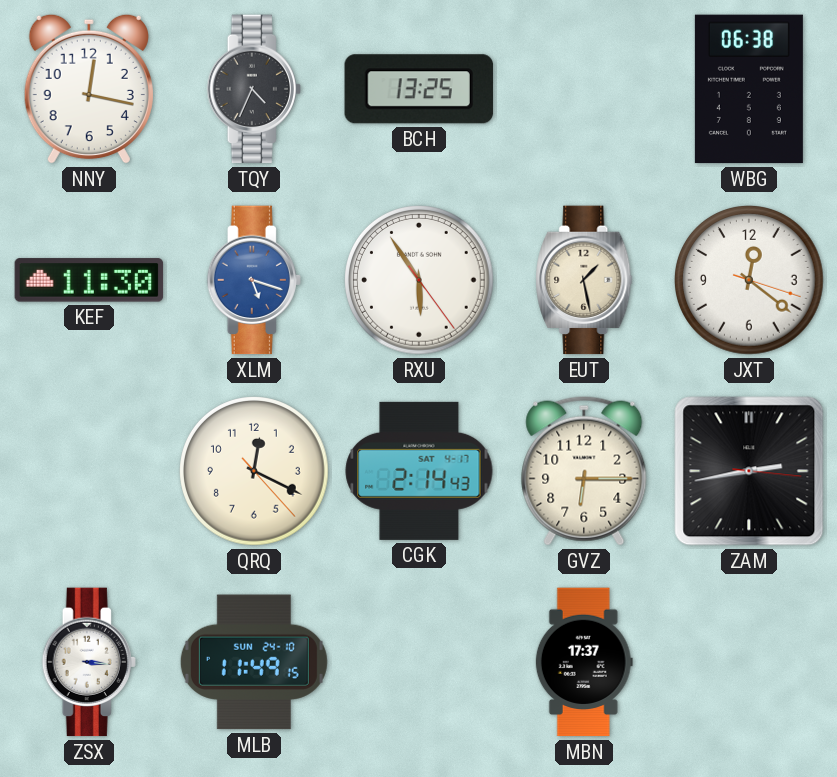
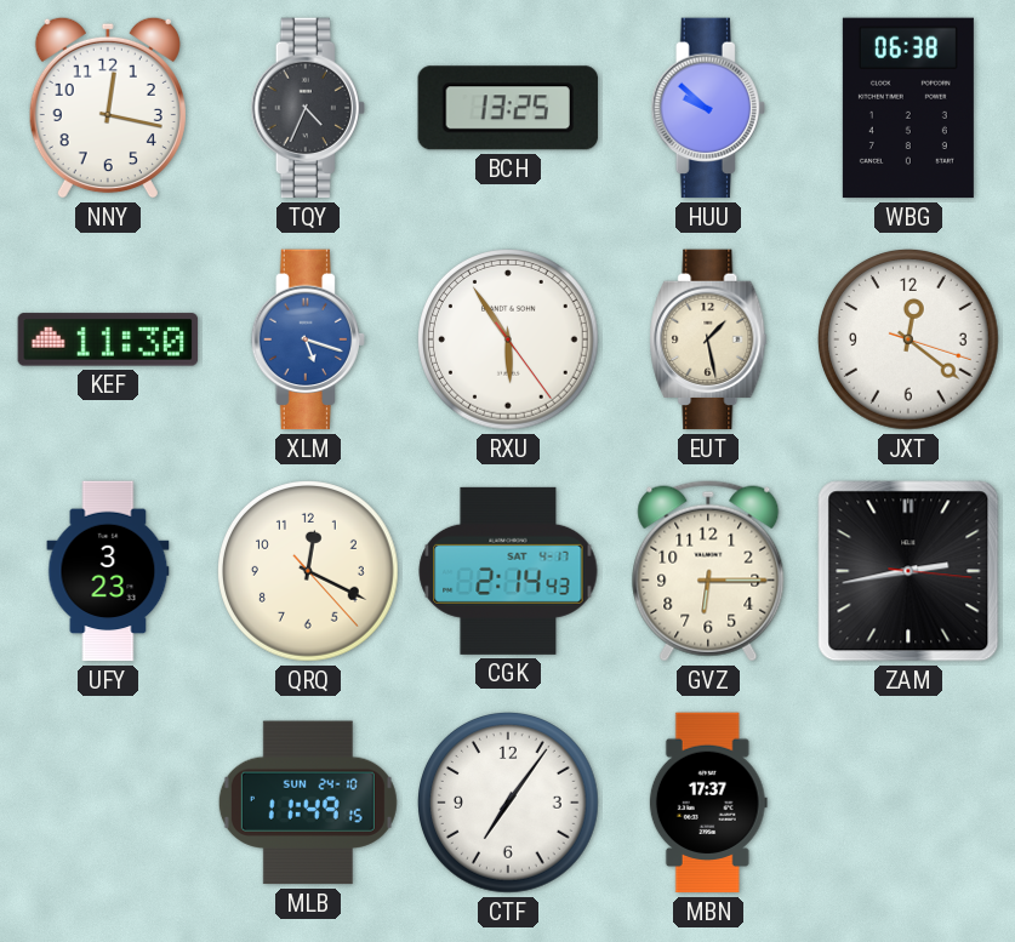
HUU: none -> 9:52 (708, 108)
UFY: none -> 3:23 (108, 571)
ZSX: 3:16 -> none (89, 662)
CTF: none -> 7:06 (509, 804)
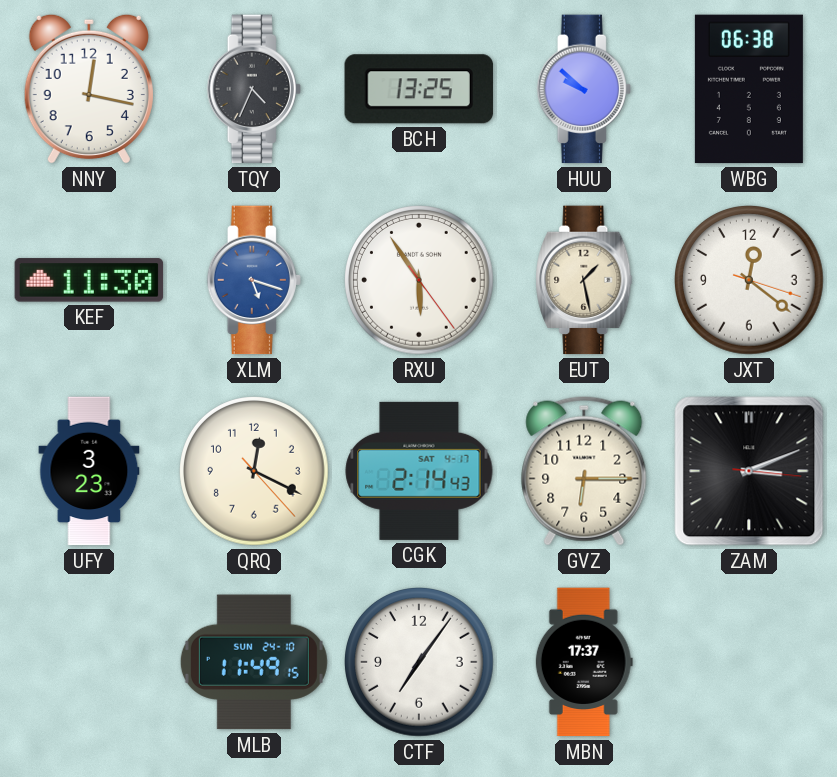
ZAM: 2:43 -> 3:11 (749, 471)
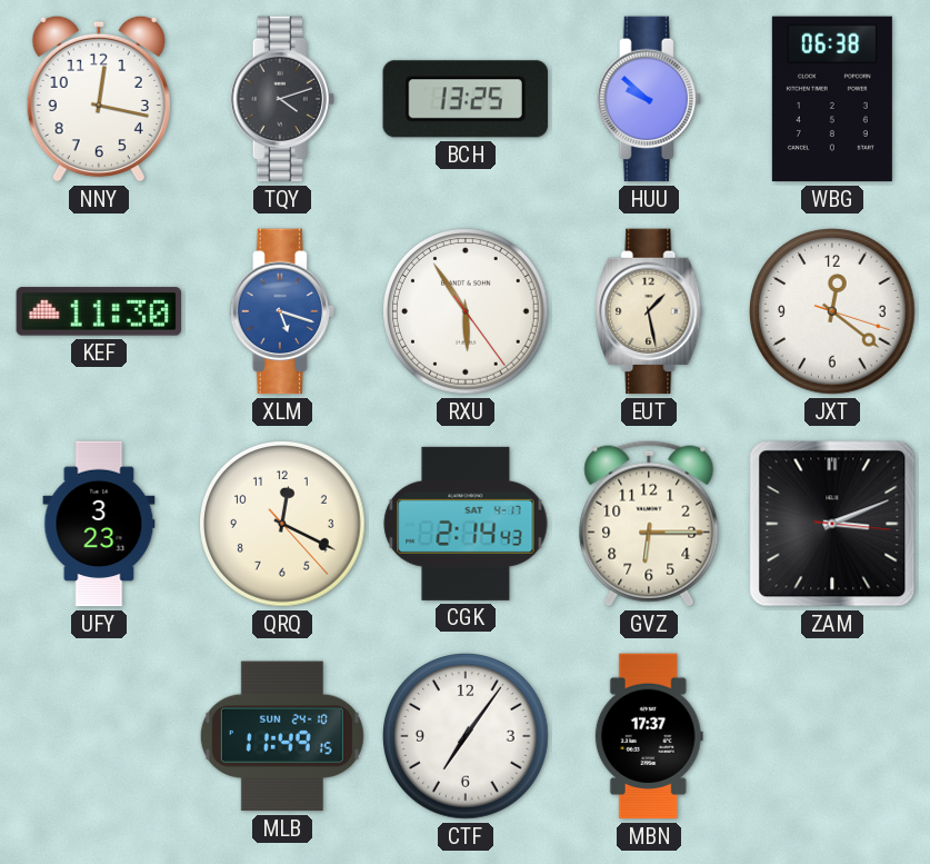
TQY: 4:34 -> 4:12 (282, 99)
